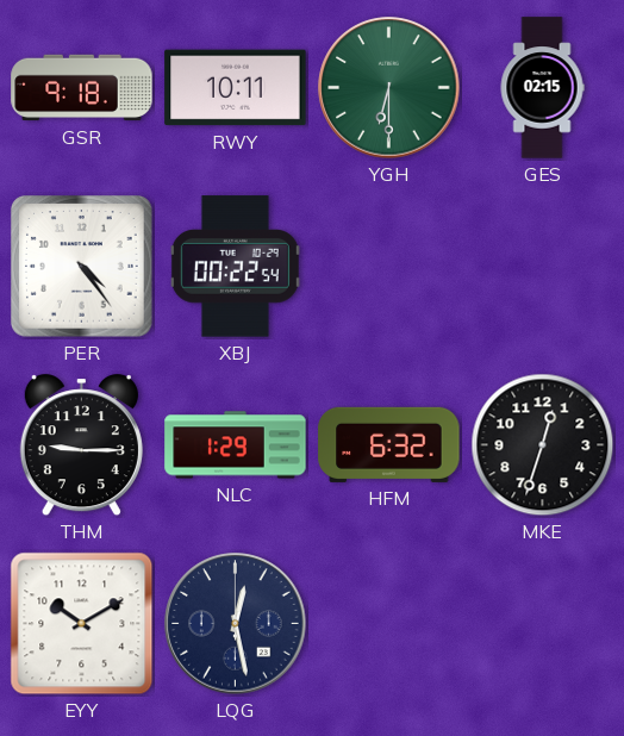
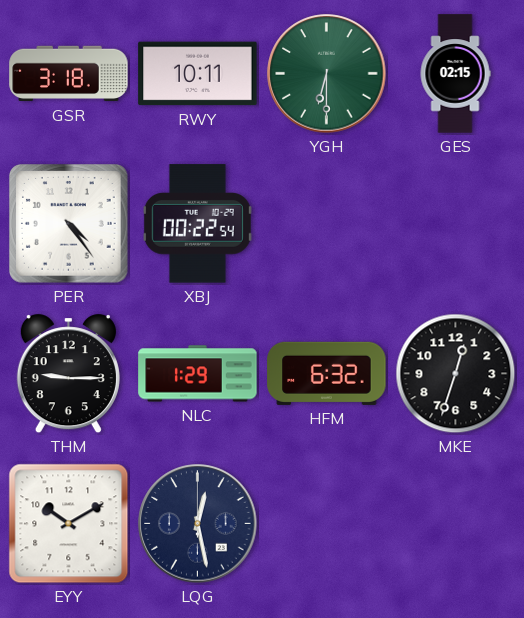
GSR: 9:18 -> 3:18 (69, 74)
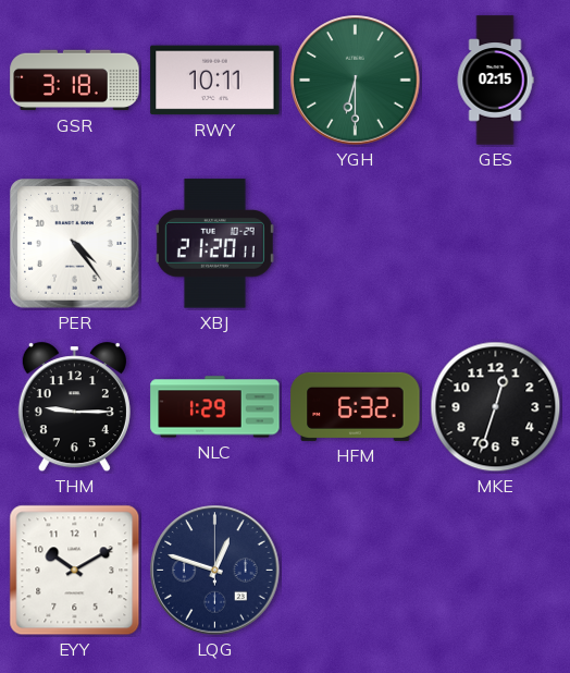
XBJ: 00:22 -> 21:20 (214, 244)
LQG: 12:28 -> 12:48 (215, 571)
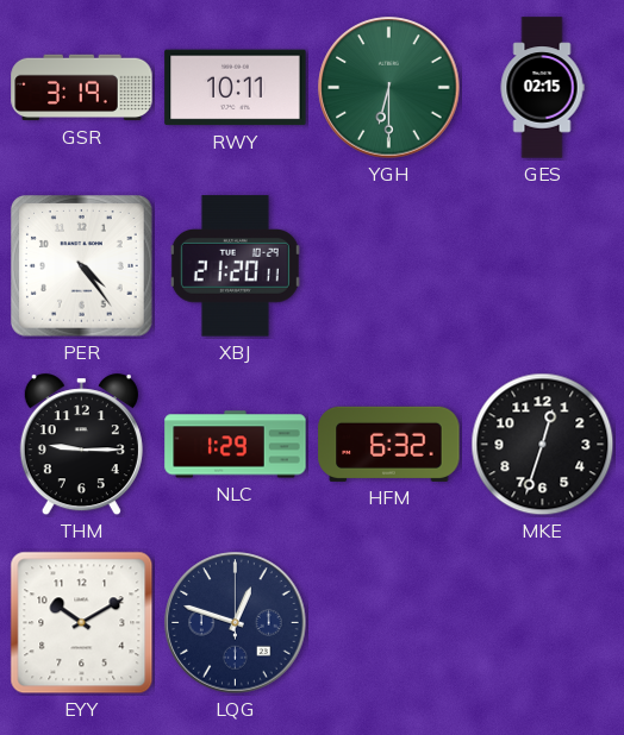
GSR: 3:18 -> 3:19 (82, 88)
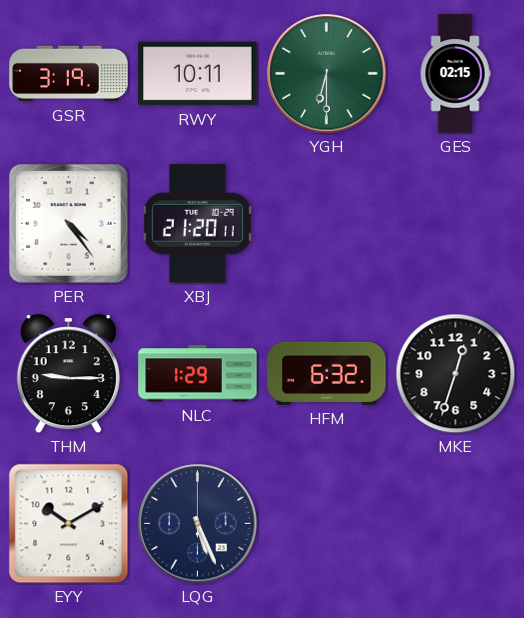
LQG: 12:48 -> 5:26 (198, 524)
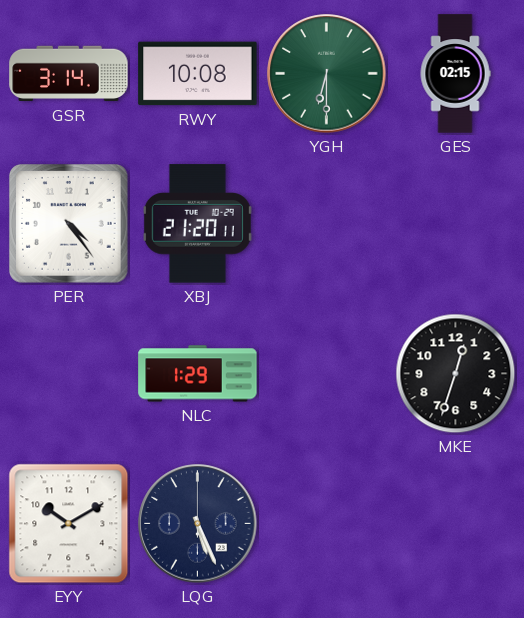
GSR: 3:19 -> 3:14 (69, 74)
RWY: 10:11 -> 10:08 (198, 74)
THM: 9:15 -> none (68, 374)
HFM: 6:32 -> none (327, 373)
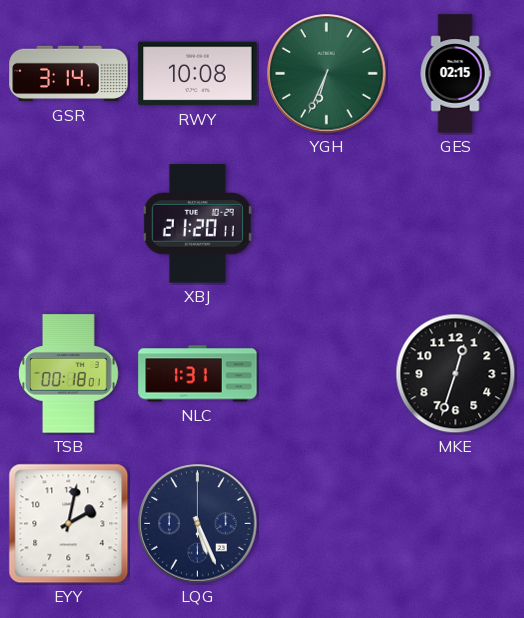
YGH: 6:30 -> 6:34 (327, 74)
PER: 4:24 -> none (69, 224)
TSB: none -> 00:18 (69, 374)
NLC: 1:29 -> 1:31 (198, 374)
EYY: 10:10 -> 2:02 (69, 524)
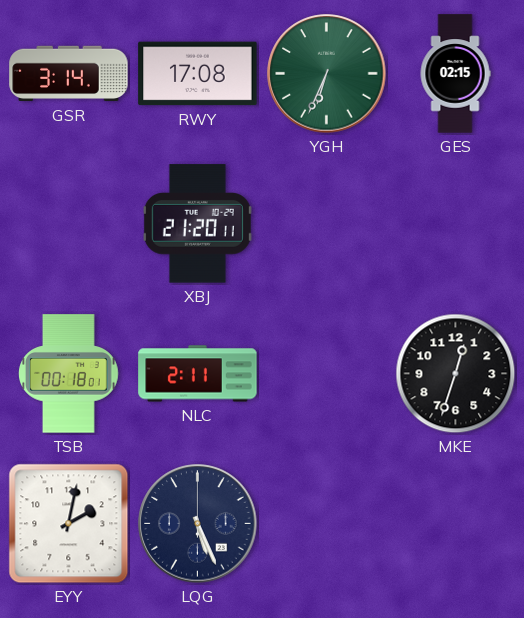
RWY: 10:08 -> 17:08 (198, 74)
NLC: 1:31 -> 2:11 (198, 374)
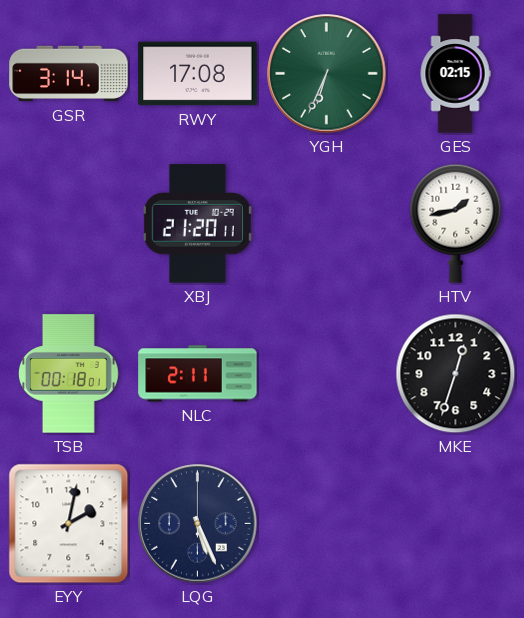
HTV: none -> 1:43 (456, 223)
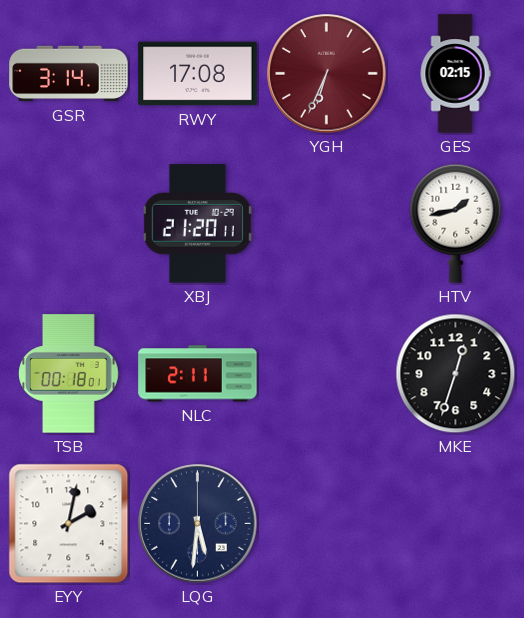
YGH dial: green -> burgundy (327, 74)
LQG: 5:26 -> 5:31 (198, 524)
